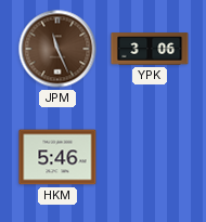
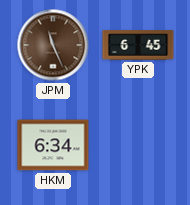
YPK: 3:06 -> 6:45 (138, 45)
HKM: 5:46 -> 6:34 (53, 145)
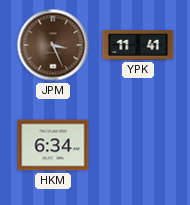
JPM: 11:26 -> 3:26 (53, 45)
YPK: 6:45 -> 11:41 (138, 45)
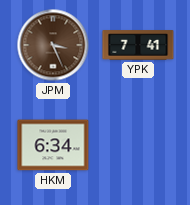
YPK: 11:41 -> 7:41 (138, 45)
